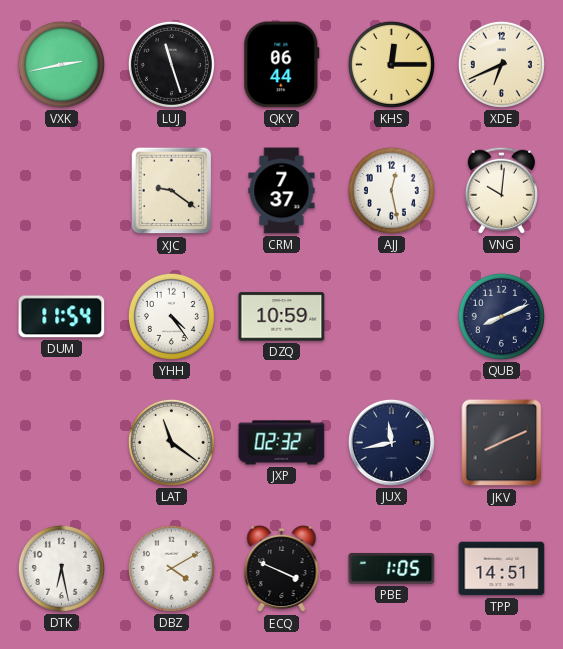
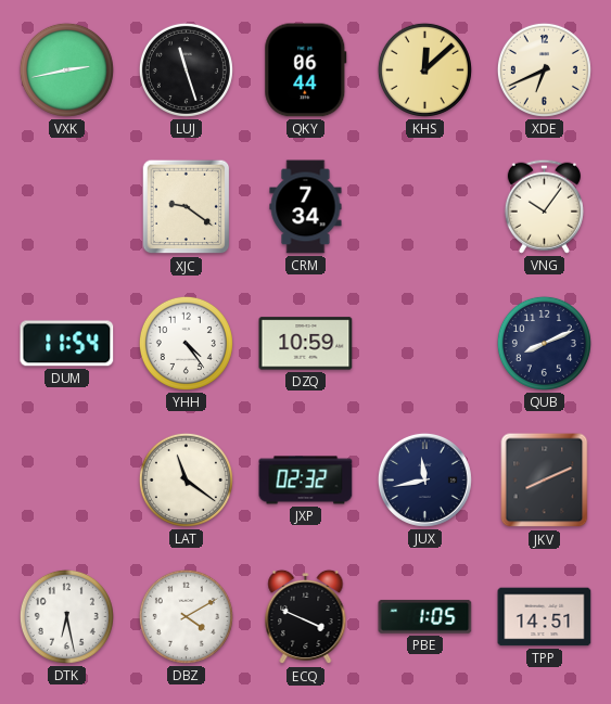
KHS: 12:15 -> 12:08 (424, 69)
CRM: 7:37 -> 7:34 (306, 207)
AJJ: 12:28 -> none (391, 190)
VNG: 10:01 -> 10:06 (544, 206)
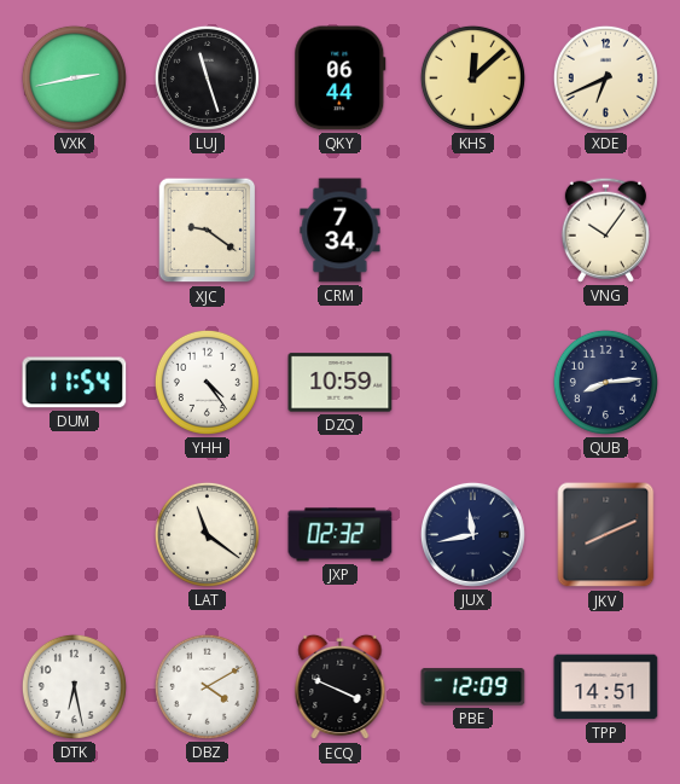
QUB: 8:11 -> 8:14 (605, 382)
PBE: 1:05 -> 12:09 (473, 687)
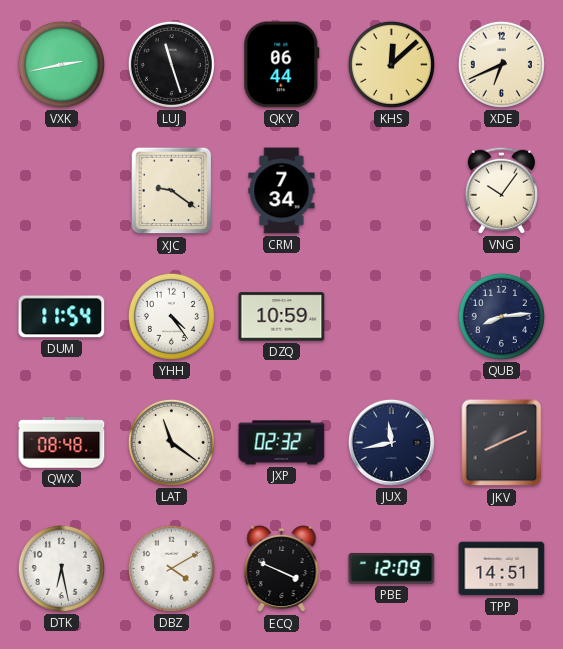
QWX: none -> 08:48 (62, 443)
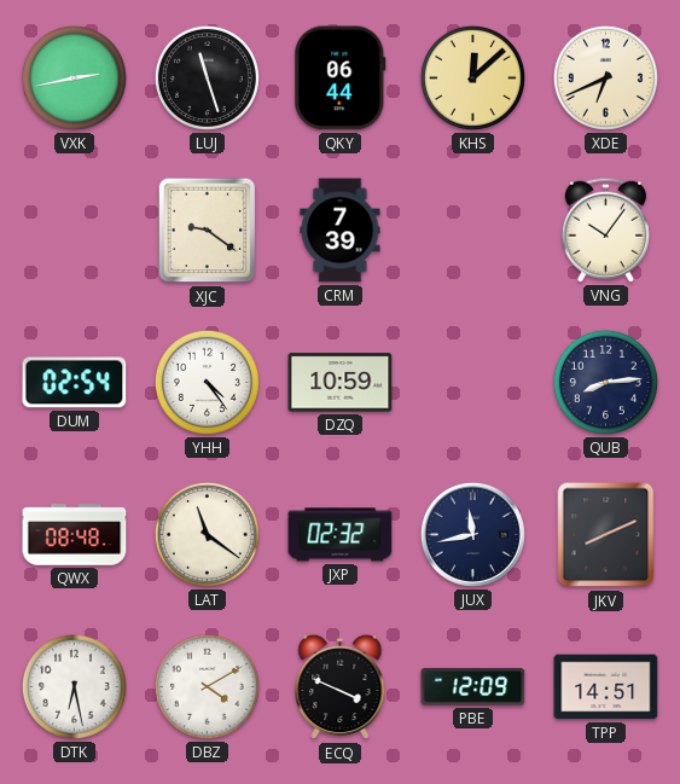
CRM: 7:34 -> 7:39 (341, 231)
DUM: 11:54 -> 02:54 (75, 383)
